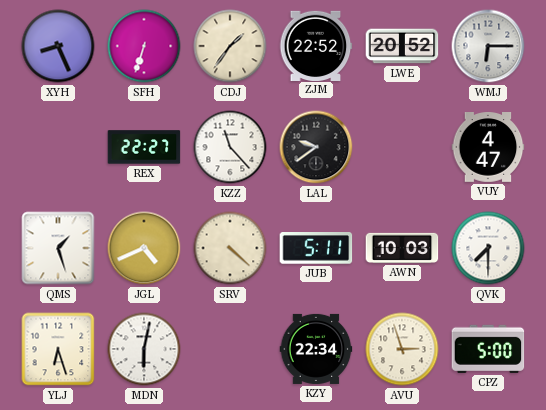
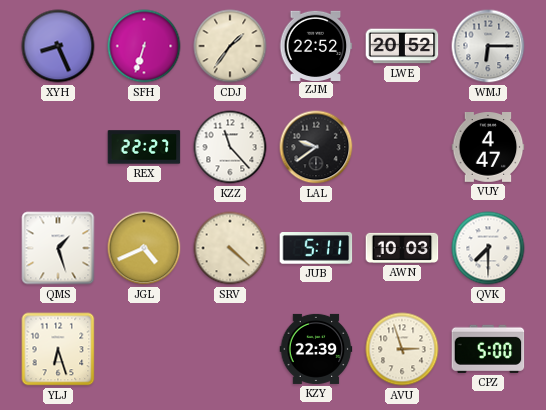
MDN: 6:02 -> none (144, 349)
KZY: 22:34 -> 22:39 (316, 349)
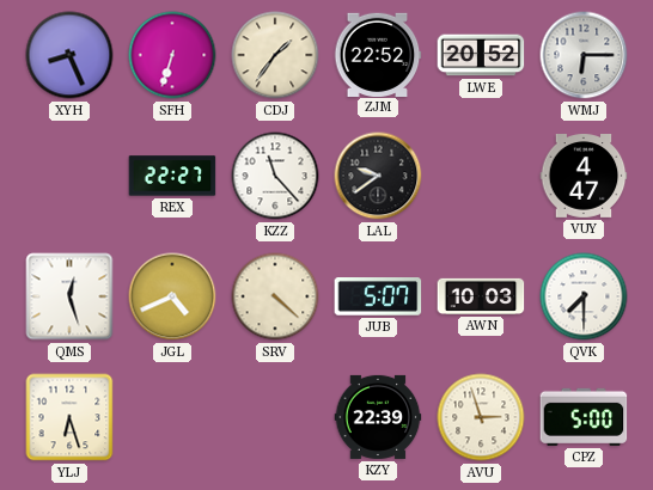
QMS: 1:27 -> 12:27 (69, 296)
JUB: 5:11 -> 5:07 (378, 296)
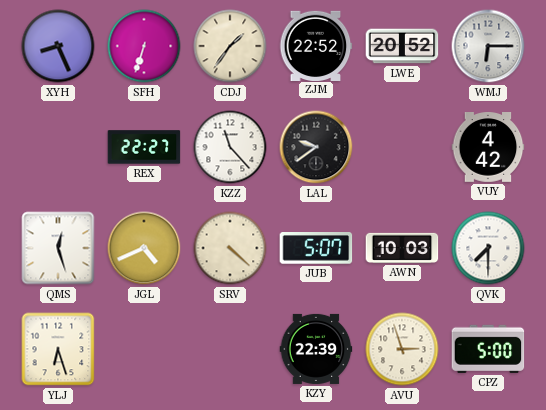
VUY: 4:47 -> 4:42 (488, 148)
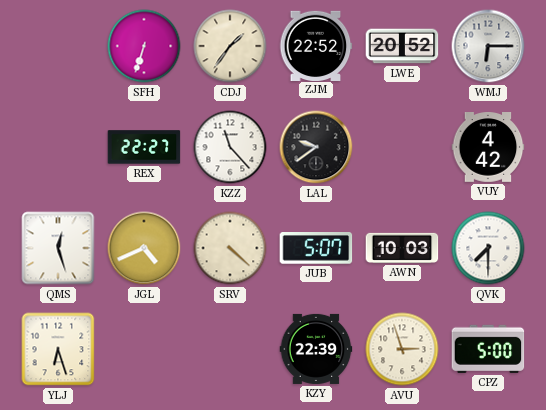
XYH: 8:26 -> none (58, 46)
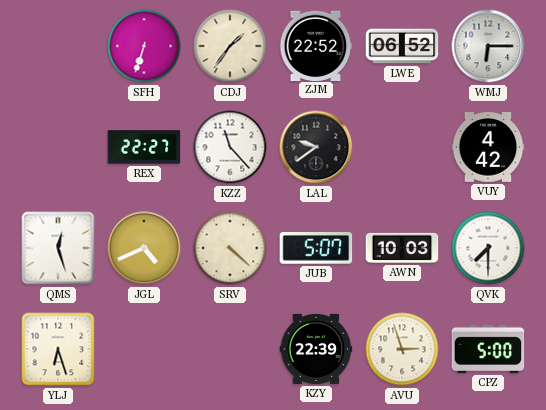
LWE: 20:52 -> 06:52 (402, 46)
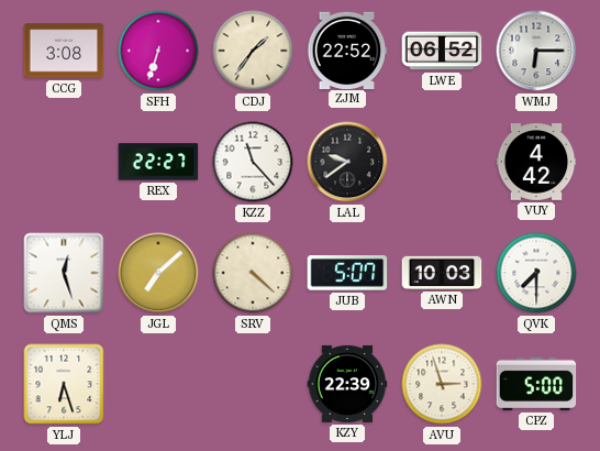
CCG: none -> 3:08 (64, 51)
JGL: 4:41 -> 7:08 (158, 273)
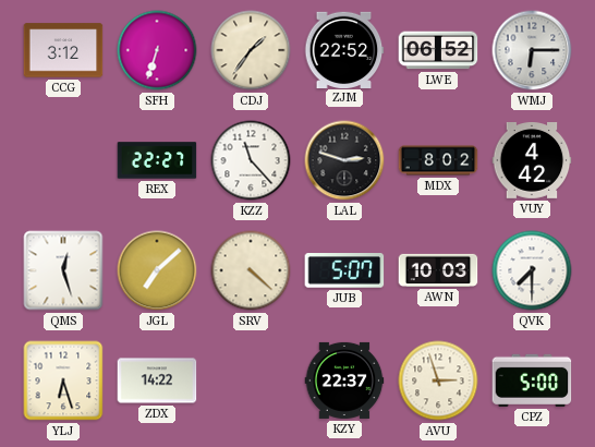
CCG: 3:08 -> 3:12 (63, 50)
LAL: 9:39 -> 2:48 (344, 160)
MDX: none -> 8:02 (438, 160)
ZDX: none -> 14:22 (157, 380)
KZY: 22:39 -> 22:37 (344, 380)
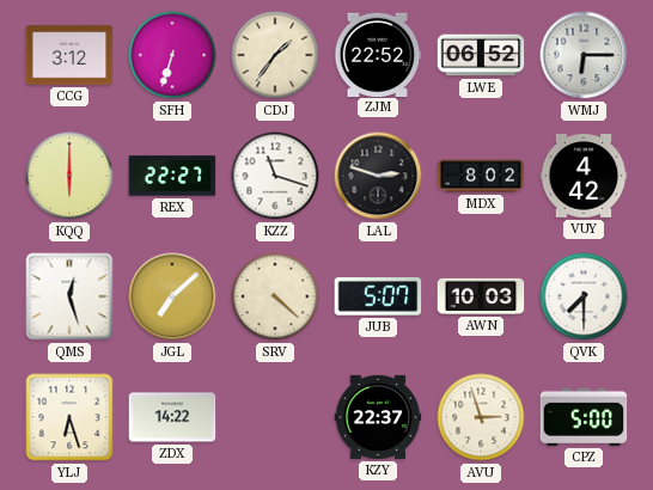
KQQ: none -> 6:00 (69, 176)
KZZ: 11:23 -> 11:18 (275, 176)
